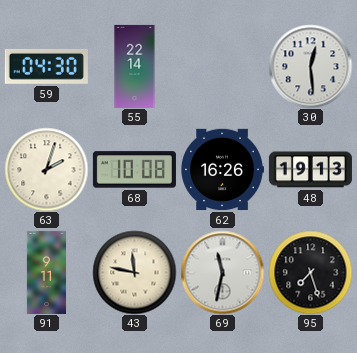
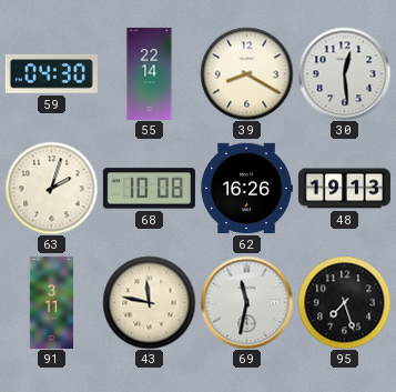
39: none -> 8:20 (246, 73)
91: 9:11 -> 3:11 (51, 302)
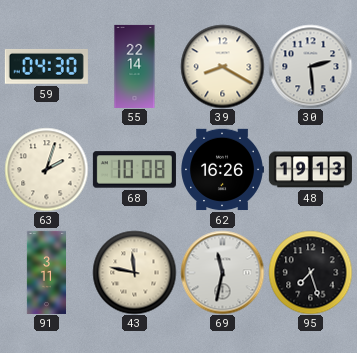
30: 12:29 -> 2:29 (310, 66)
